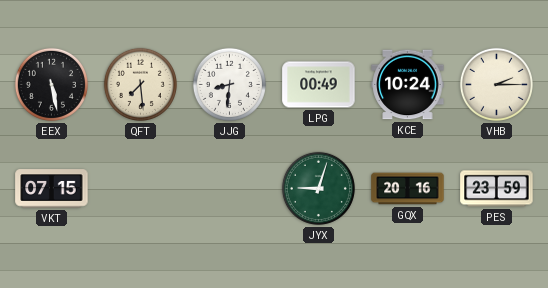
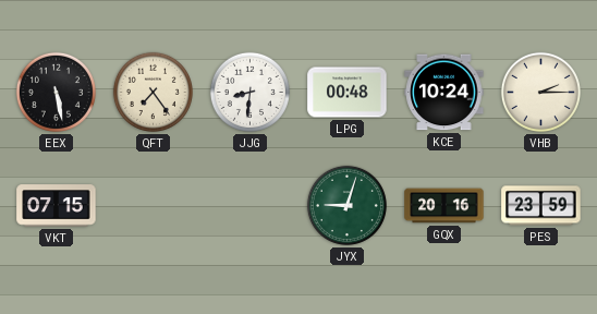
QFT: 7:29 -> 7:24 (153, 92)
LPG: 00:49 -> 00:48 (348, 93)
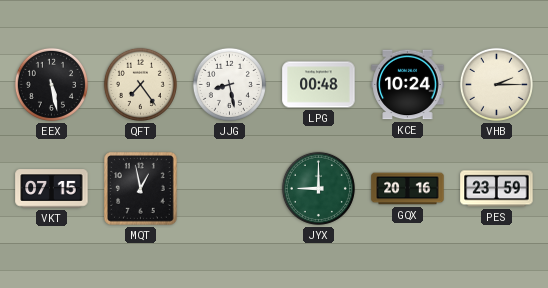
JJG: 8:31 -> 8:28 (229, 84)
MQT: none -> 12:58 (141, 189)
JYX: 9:03 -> 9:00 (318, 188)
